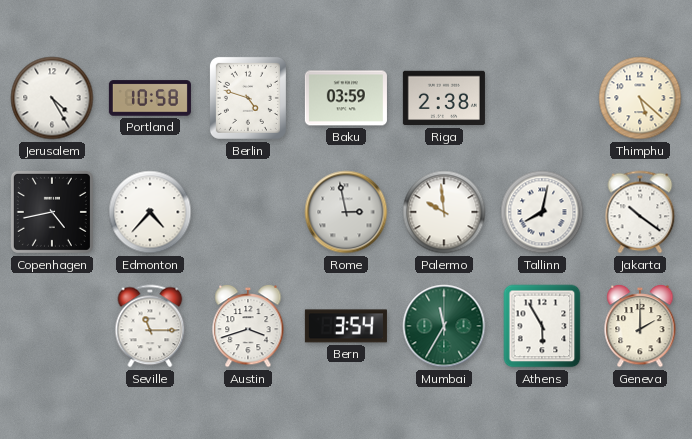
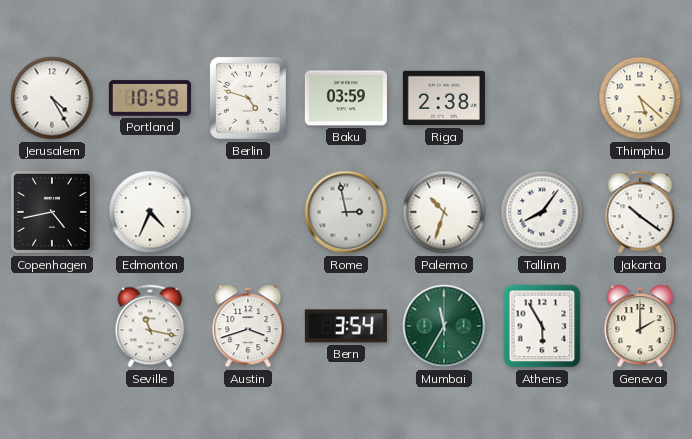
Edmonton: 4:37 -> 4:34 (150, 212)
Palermo: 9:59 -> 10:33 (444, 212)
Tallinn: 8:02 -> 8:06 (542, 212)
Seville: 11:15 -> 11:17 (150, 326)
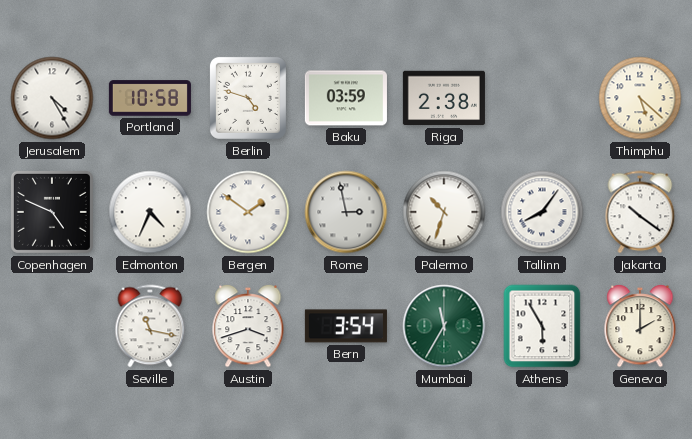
Copenhagen: 4:43 -> 4:49 (52, 212)
Bergen: none -> 1:51 (248, 212)
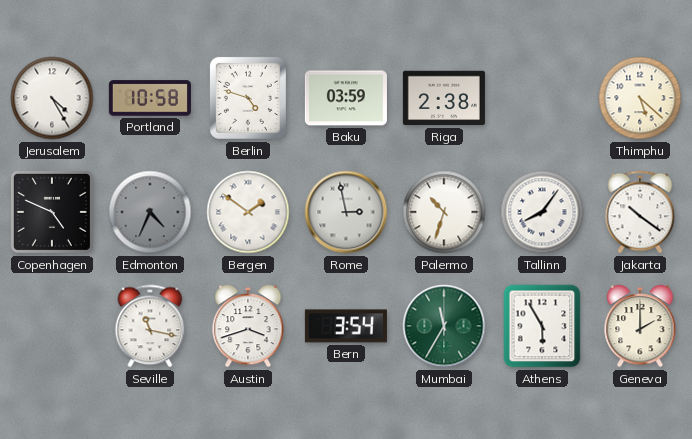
Edmonton dial: white -> grey (150, 212)
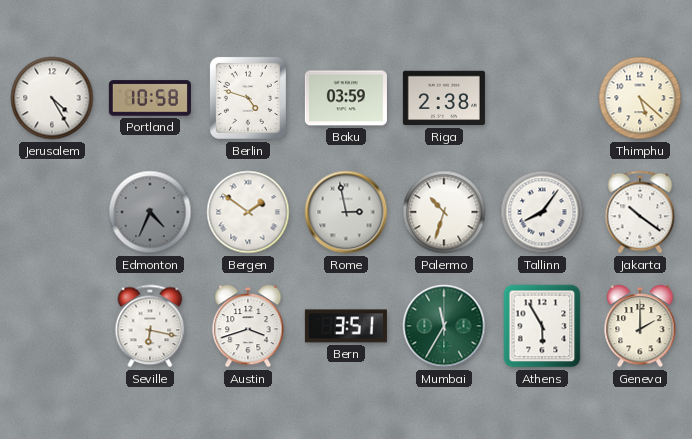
Copenhagen: 4:49 -> none (52, 212)
Seville: 11:17 -> 6:17 (150, 326)
Bern: 3:54 -> 3:51 (346, 326)
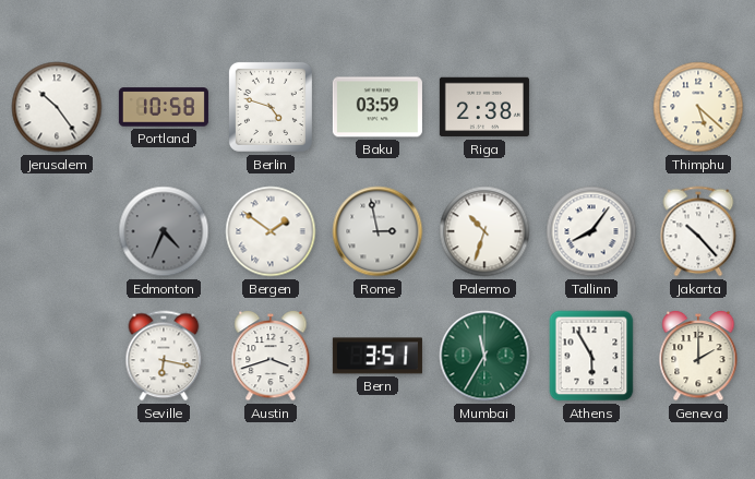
Jerusalem: 4:25 -> 10:24 (57, 107)
Jakarta: 10:21 -> 10:23 (698, 231)
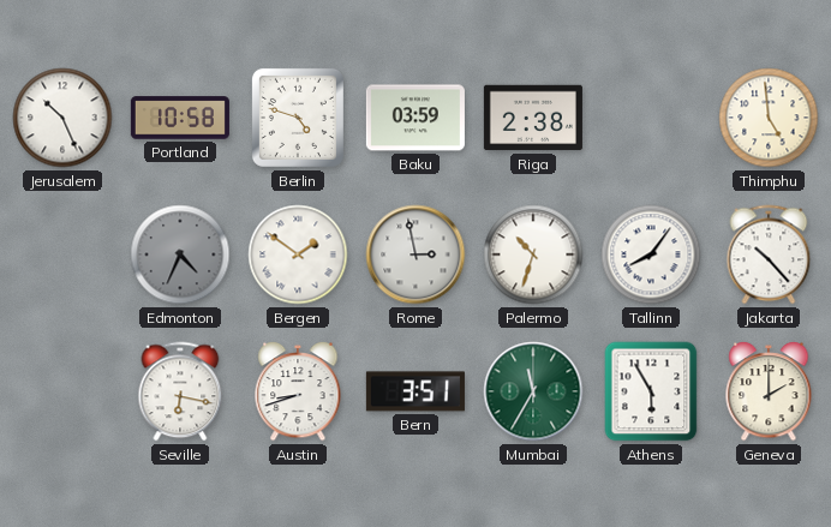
Jerusalem: 10:24 -> 10:26 (62, 118)
Thimphu: 5:22 -> 4:59 (769, 118)
Austin: 3:42 -> 8:42 (298, 391)
